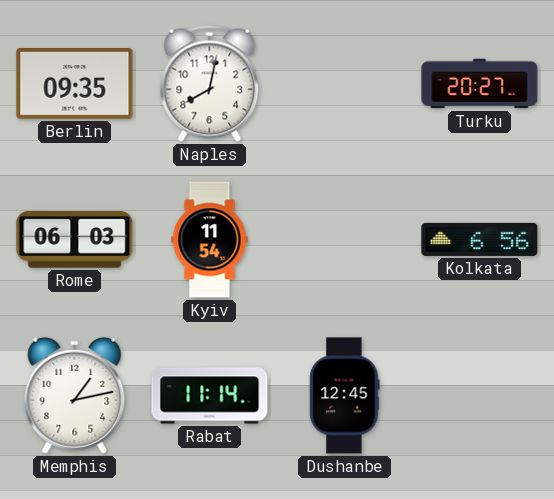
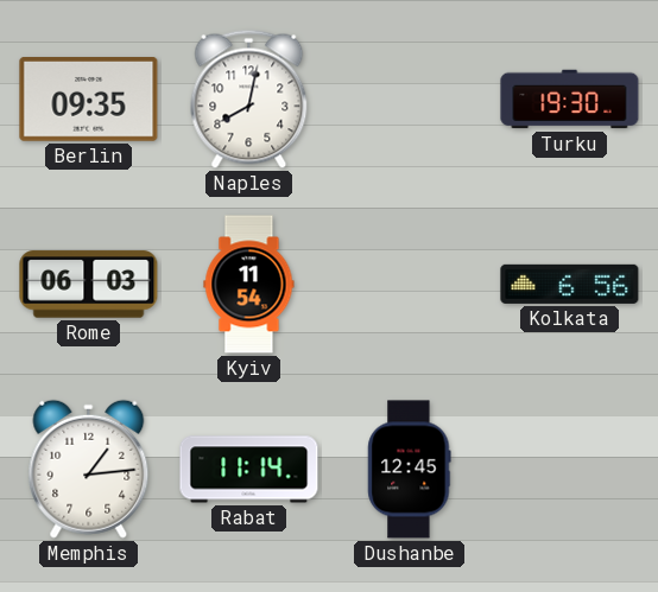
Turku: 20:27 -> 19:30 (570, 100)
Memphis: 1:13 -> 1:14 (89, 469)
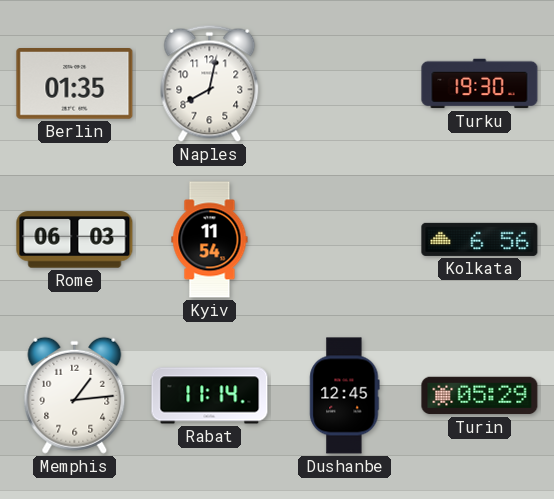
Berlin: 09:35 -> 01:35 (75, 84)
Turin: none -> 05:29 (480, 396)
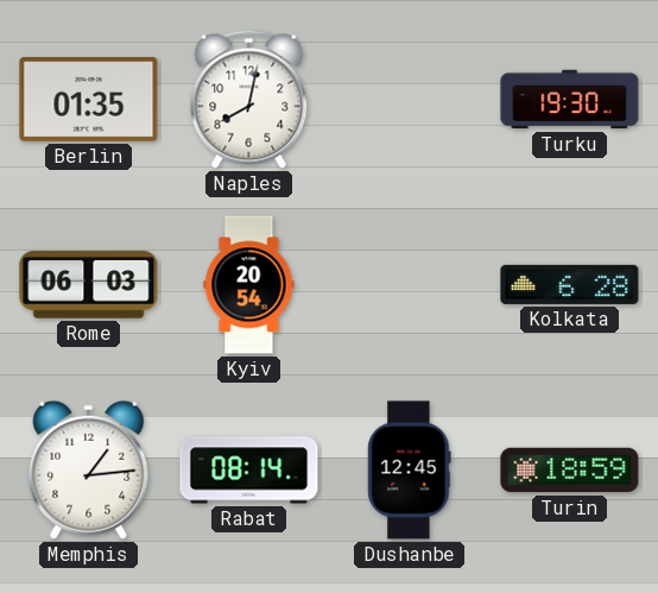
Kyiv: 11:54 -> 20:54 (249, 285)
Kolkata: 6:56 -> 6:28 (570, 284)
Rabat: 11:14 -> 08:14 (249, 471)
Turin: 05:29 -> 18:59 (570, 471)
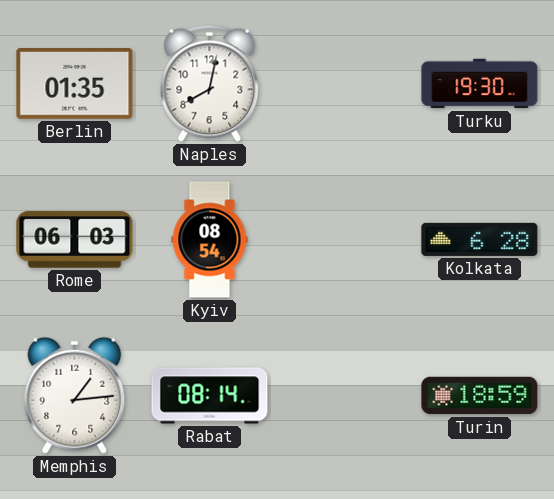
Kyiv: 20:54 -> 08:54 (210, 240)
Dushanbe: 12:45 -> none (410, 471)
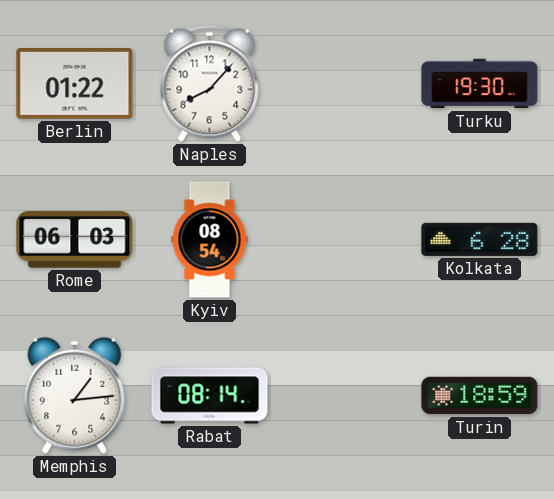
Berlin: 01:35 -> 01:22 (75, 84)
Naples: 8:02 -> 8:07 (210, 83)
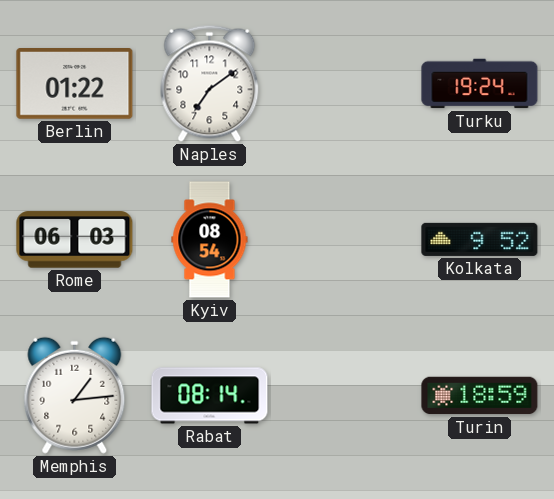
Naples: 8:07 -> 7:09 (210, 83)
Turku: 19:30 -> 19:24 (480, 84)
Kolkata: 6:28 -> 9:52 (480, 239)
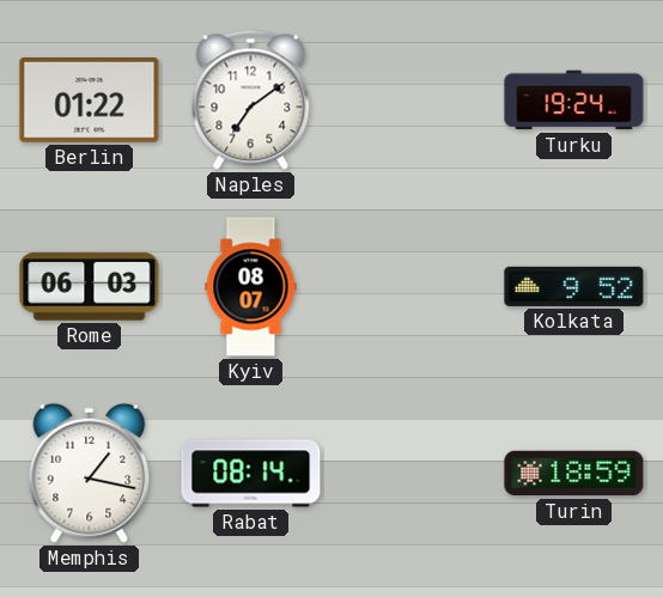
Kyiv: 08:54 -> 08:07 (251, 287)
Memphis: 1:14 -> 1:17 (90, 473)
